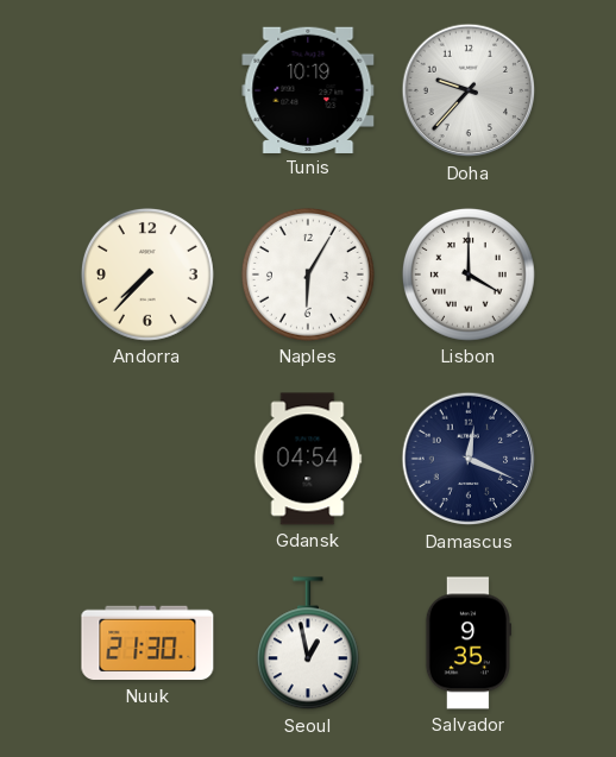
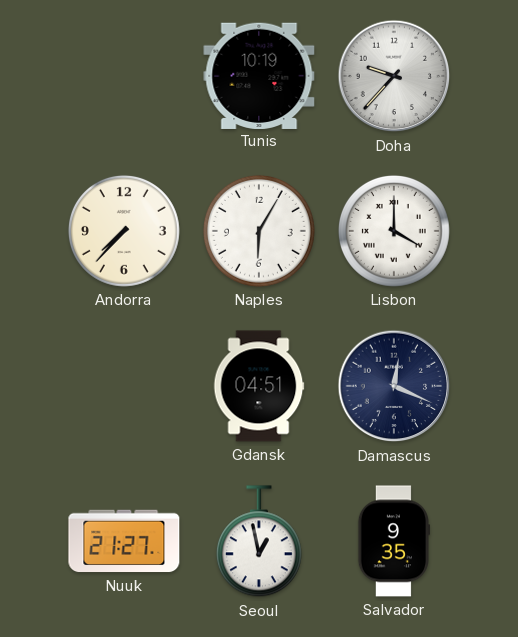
Gdansk: 04:54 -> 04:51 (259, 386)
Nuuk: 21:30 -> 21:27 (124, 541)
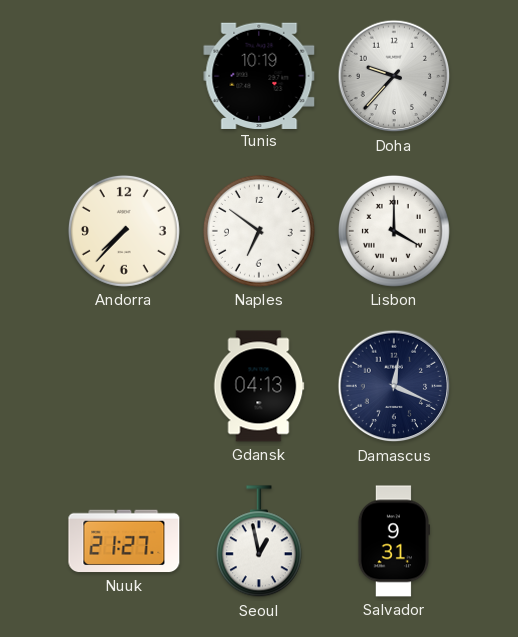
Naples: 6:05 -> 6:51 (259, 231)
Gdansk: 04:51 -> 04:13 (259, 386)
Salvador: 9:35 -> 9:31 (393, 541)
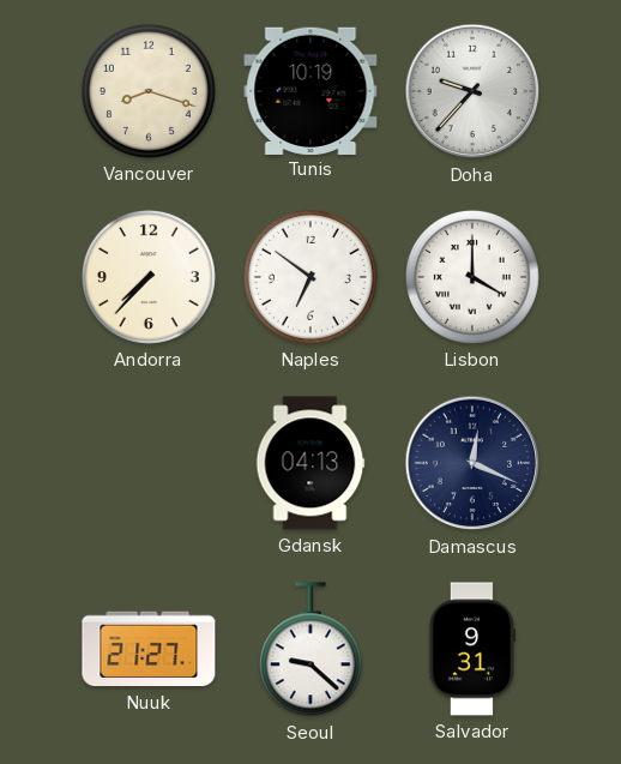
Vancouver: none -> 8:18 (149, 91)
Seoul: 12:58 -> 9:22 (310, 650)
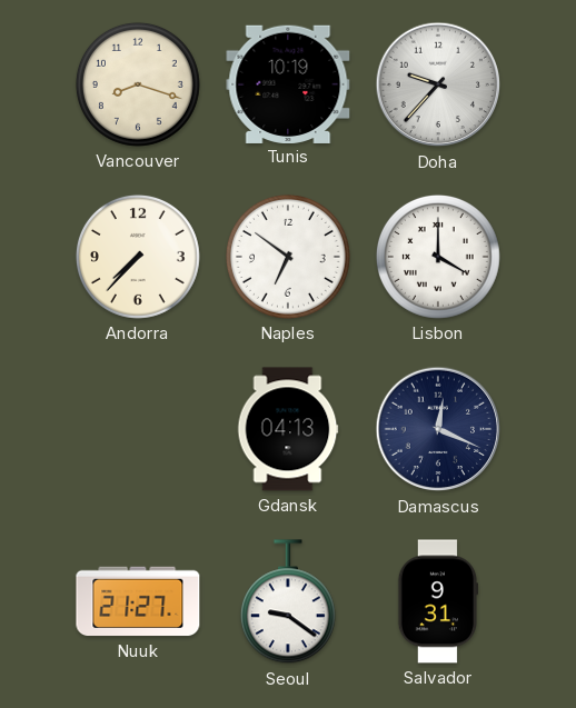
Seoul: 9:22 -> 9:21 (288, 602)
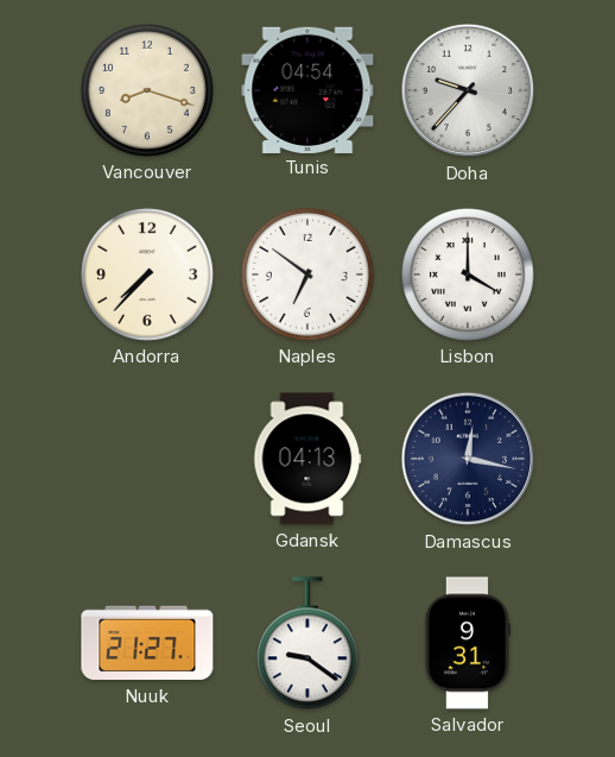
Tunis: 10:19 -> 04:54 (307, 89)
Damascus: 12:19 -> 12:17 (468, 459)
